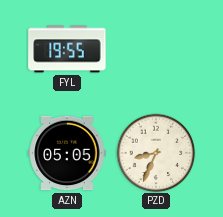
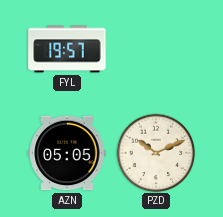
FYL: 19:55 -> 19:57 (67, 49)
PZD: 8:34 -> 10:11 (156, 153)
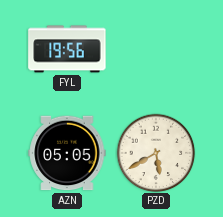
FYL: 19:57 -> 19:56 (67, 49)
PZD: 10:11 -> 5:40 (156, 153)
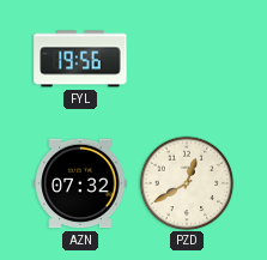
AZN: 05:05 -> 07:32 (80, 183)
PZD: 5:40 -> 12:40 (187, 183)
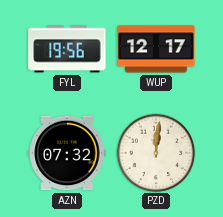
WUP: none -> 12:17 (156, 49)
PZD: 12:40 -> 12:01 (156, 153)
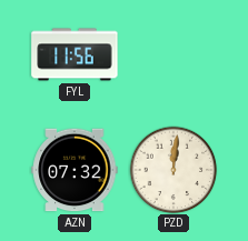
FYL: 19:56 -> 11:56 (75, 54)
WUP: 12:17 -> none (156, 49)
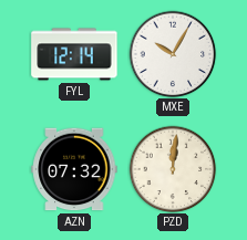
FYL: 11:56 -> 12:14 (74, 54)
MXE: none -> 10:05 (173, 54)
